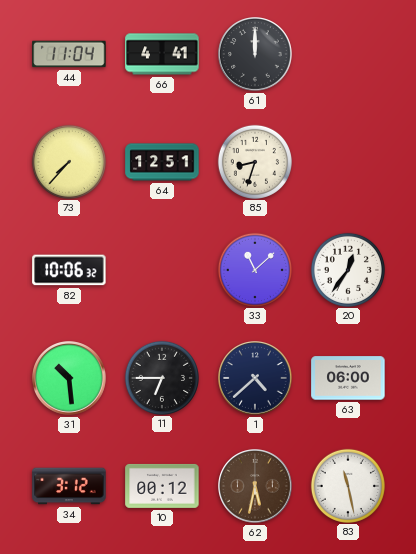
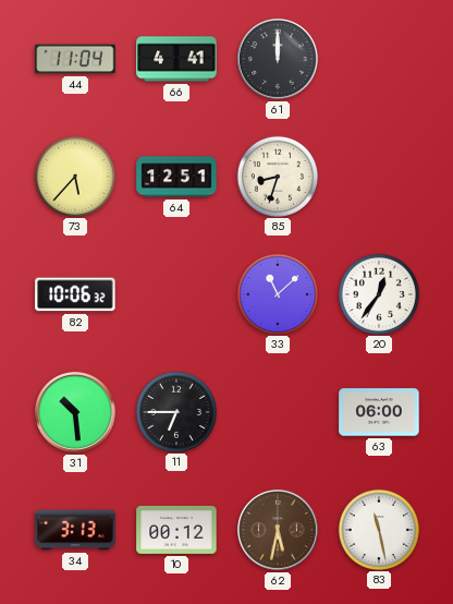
73: 7:37 -> 5:37 (74, 176)
1: 4:38 -> none (255, 378)
34: 3:12 -> 3:13 (75, 530)
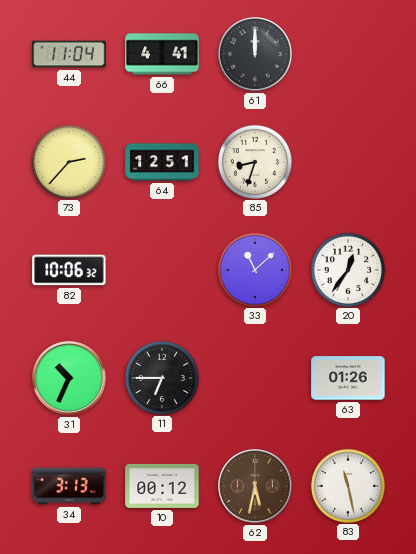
73: 5:37 -> 2:37 (68, 161)
31: 10:29 -> 10:34 (69, 378)
63: 06:00 -> 01:26 (348, 378)
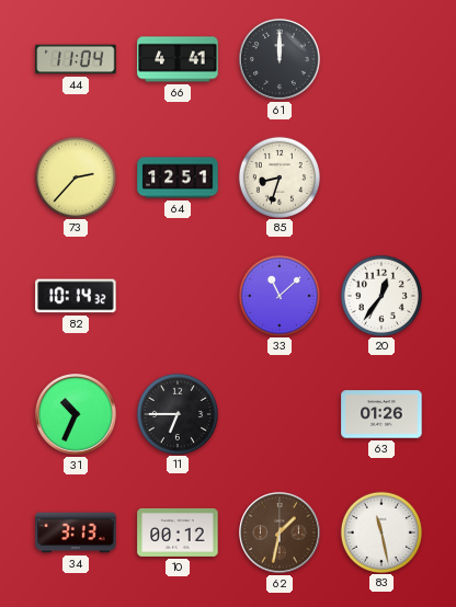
82: 10:06 -> 10:14 (76, 296)
62: 5:32 -> 1:32 (280, 532)
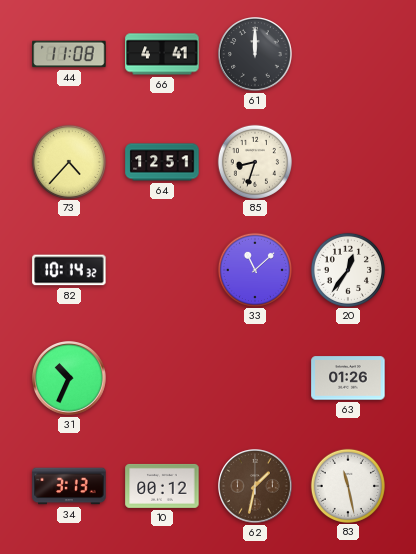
44: 11:04 -> 11:08 (69, 54)
73: 2:37 -> 4:37 (68, 161)
11: 6:45 -> none (176, 413)
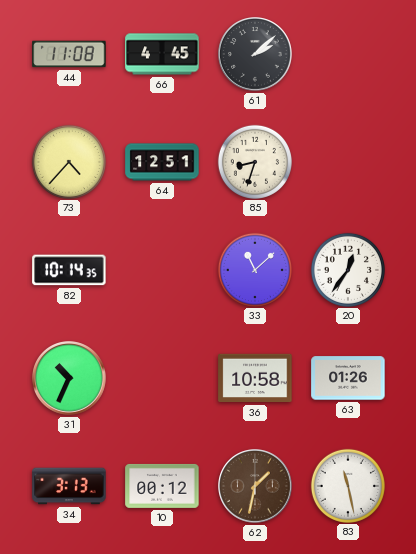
66: 4:41 -> 4:45 (162, 54)
61: 12:00 -> 2:08 (255, 54)
82: 10:14:32 -> 10:14:35 (69, 270)
36: none -> 10:58 (255, 378)
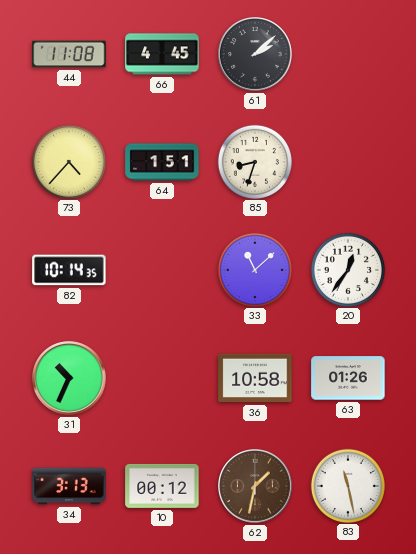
64: 12:51 -> 1:51 (162, 162)
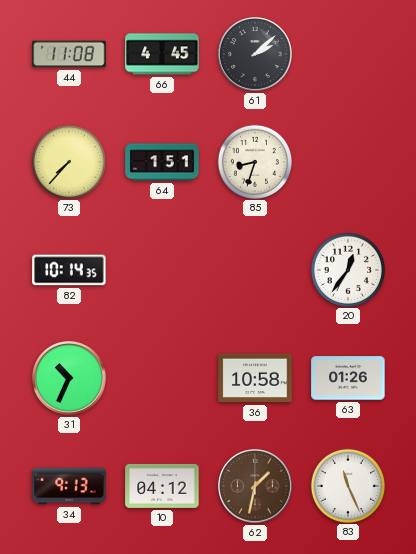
73: 4:37 -> 7:37 (68, 161)
33: 11:08 -> none (254, 269)
34: 3:13 -> 9:13 (69, 486)
10: 00:12 -> 04:12 (162, 486)
83: 11:28 -> 11:26 (347, 485)
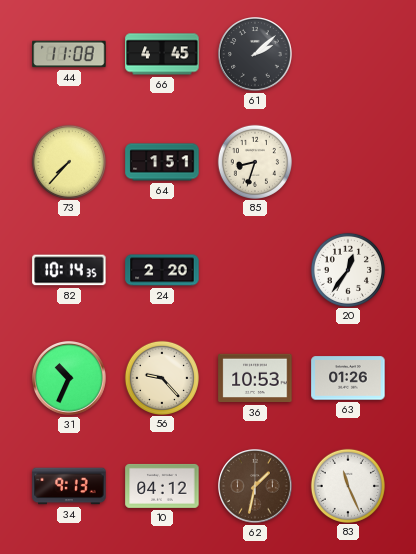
24: none -> 2:20 (162, 270)
56: none -> 9:23 (161, 377)
36: 10:58 -> 10:53 (255, 378)
